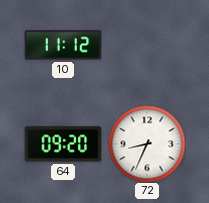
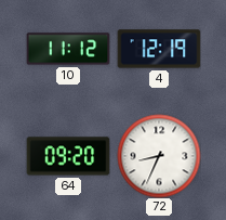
4: none -> 12:19 (159, 49)
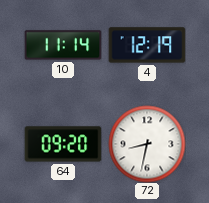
10: 11:12 -> 11:14 (63, 45)
72: 8:34 -> 8:32 (147, 144)
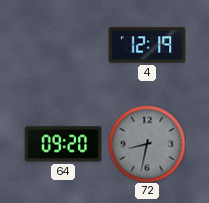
10: 11:14 -> none (63, 45)
72 dial: white -> grey (147, 144)
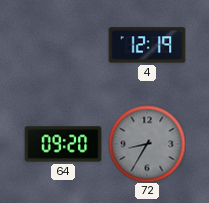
72: 8:32 -> 8:35 (147, 144)
